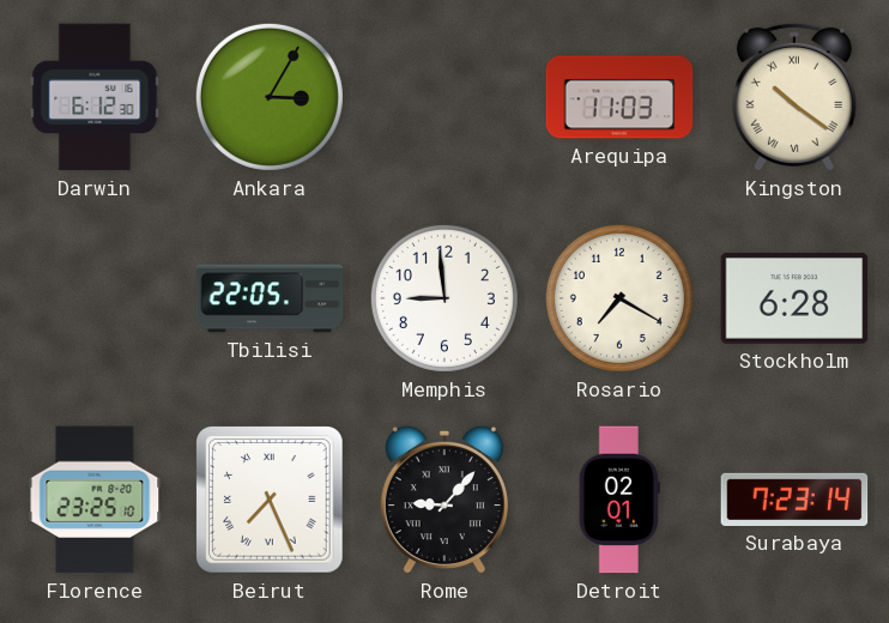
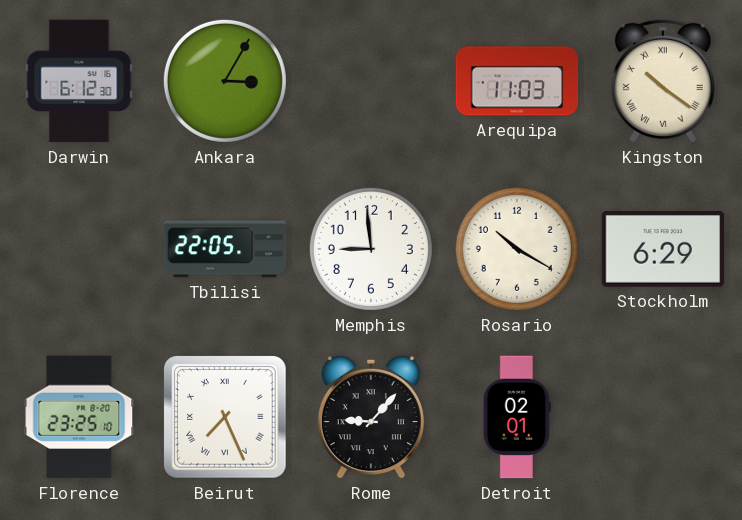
Rosario: 7:20 -> 10:20 (517, 249)
Stockholm: 6:28 -> 6:29 (663, 249)
Surabaya: 7:23 -> none (794, 500)
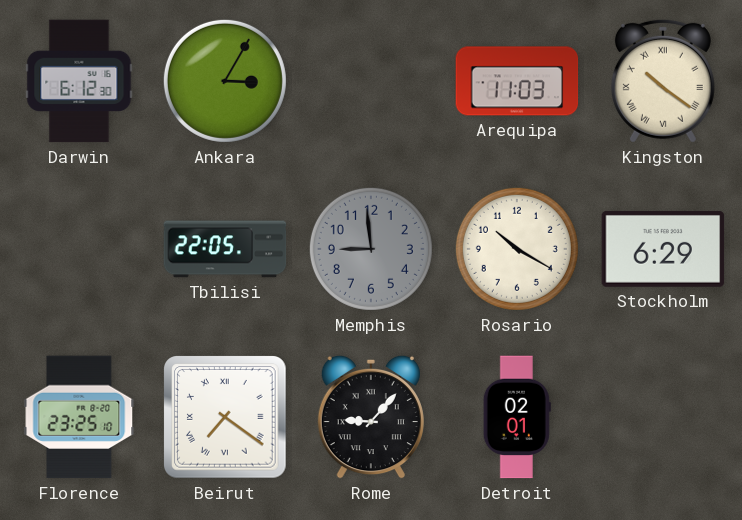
Memphis dial: white -> grey (371, 249)
Beirut: 7:26 -> 7:21 (225, 417)
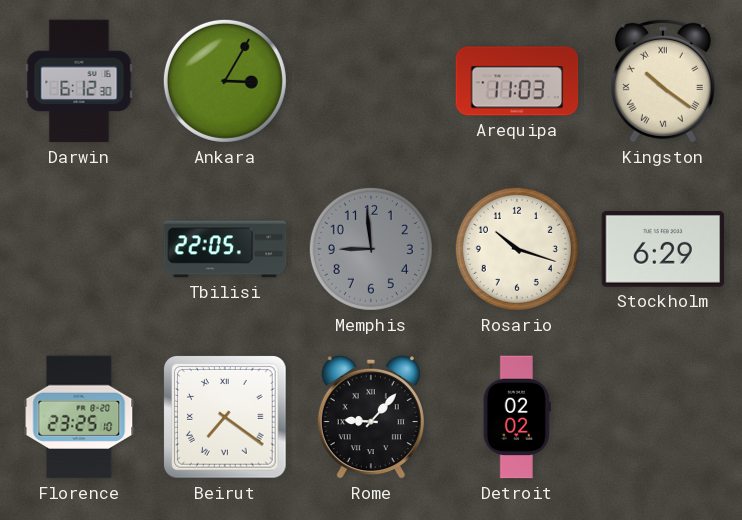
Rosario: 10:20 -> 10:18 (517, 249)
Detroit: 02:01 -> 02:02 (517, 417)
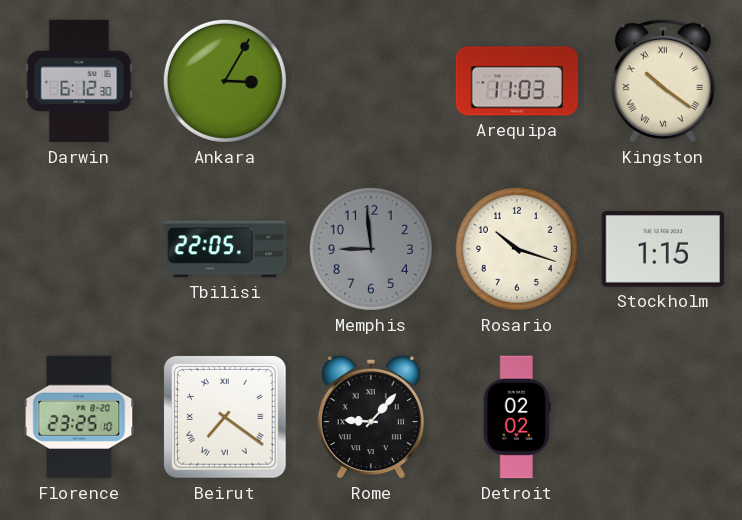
Stockholm: 6:29 -> 1:15 (663, 249)
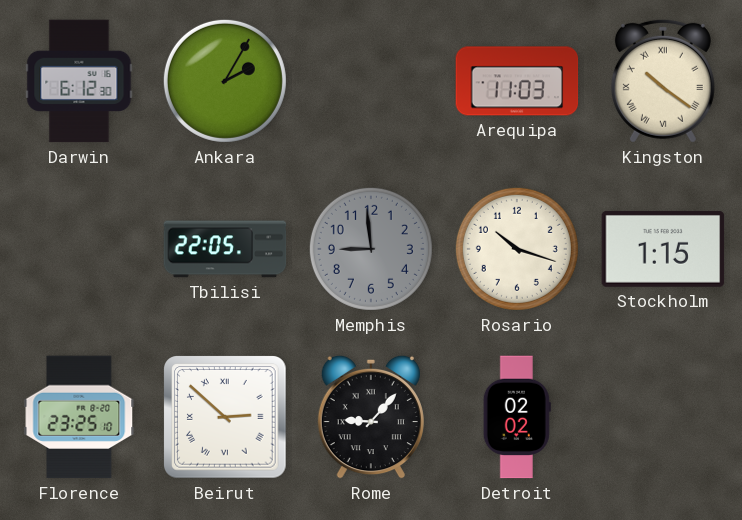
Ankara: 3:05 -> 2:05 (225, 81)
Beirut: 7:21 -> 2:52 (225, 417)
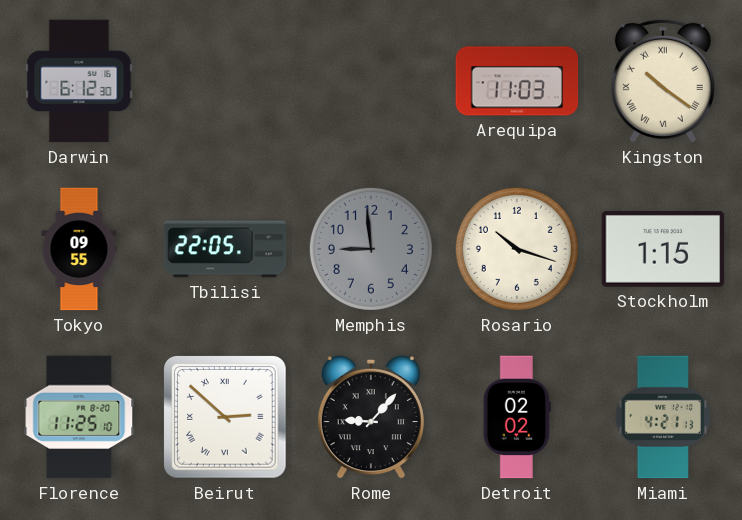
Ankara: 2:05 -> none (225, 81)
Tokyo: none -> 09:55 (79, 249)
Florence: 23:25 -> 11:25 (79, 417)
Miami: none -> 4:21 (662, 417)
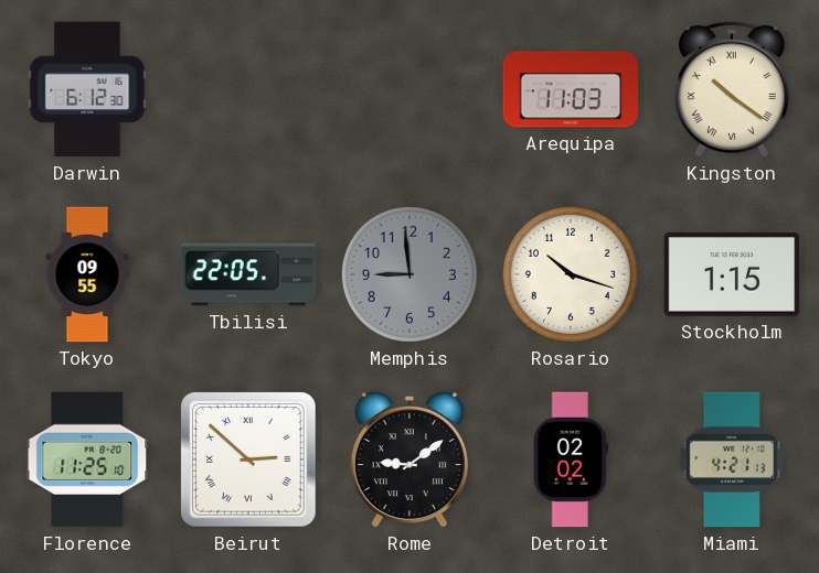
Rome: 9:07 -> 9:09 (410, 460)
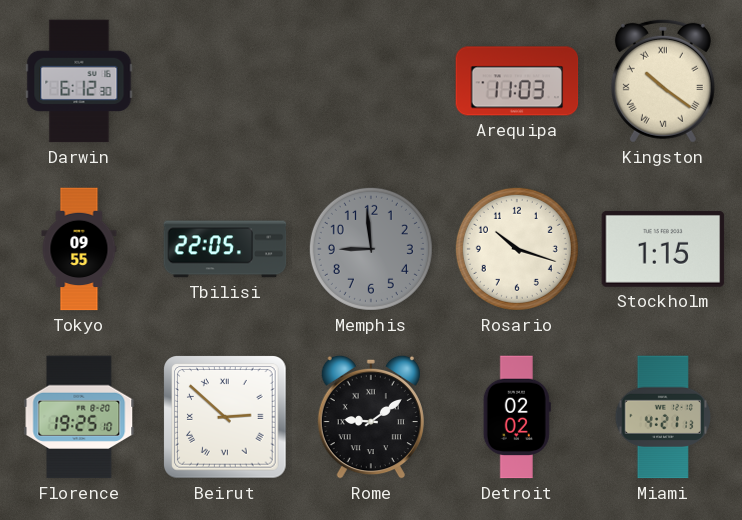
Florence: 11:25 -> 19:25 (79, 417)
